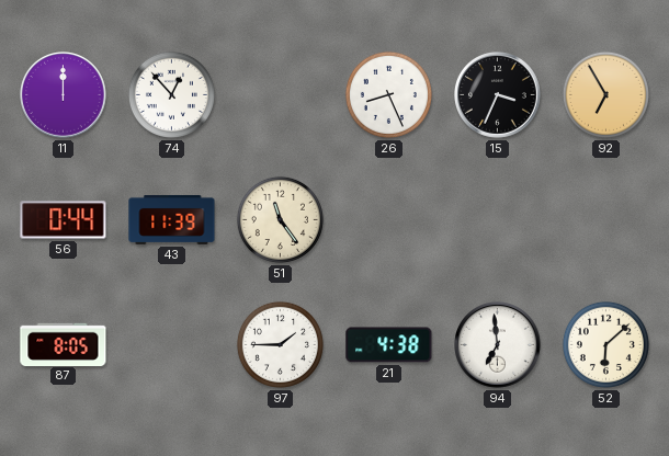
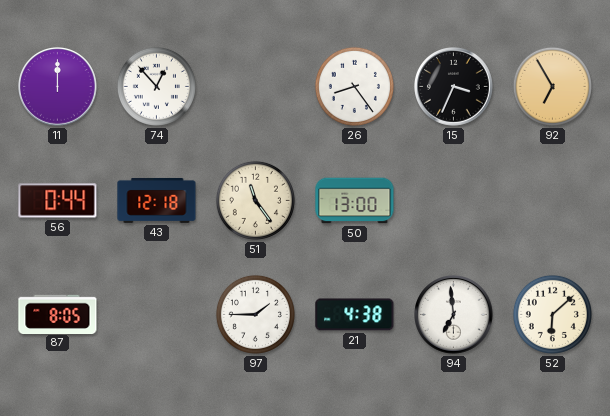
26: 8:26 -> 8:24 (354, 86)
43: 11:39 -> 12:18 (157, 200)
50: none -> 13:00 (355, 201)
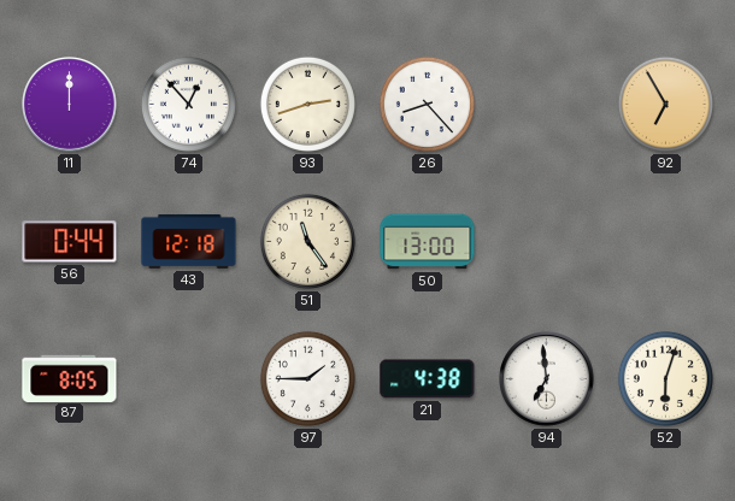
93: none -> 2:42 (307, 104)
26: 8:24 -> 8:23 (427, 104)
15: 3:34 -> none (454, 87)
52: 6:08 -> 6:03 (665, 378)
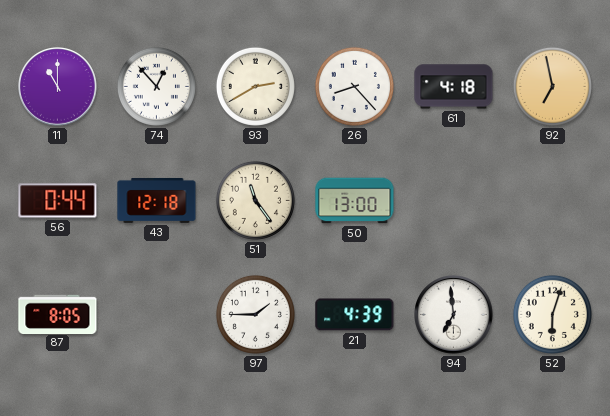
11: 12:00 -> 11:00 (58, 87)
93: 2:42 -> 2:40 (255, 86)
61: none -> 4:18 (454, 87)
92: 6:55 -> 6:58 (552, 86)
21: 4:38 -> 4:39 (355, 315)
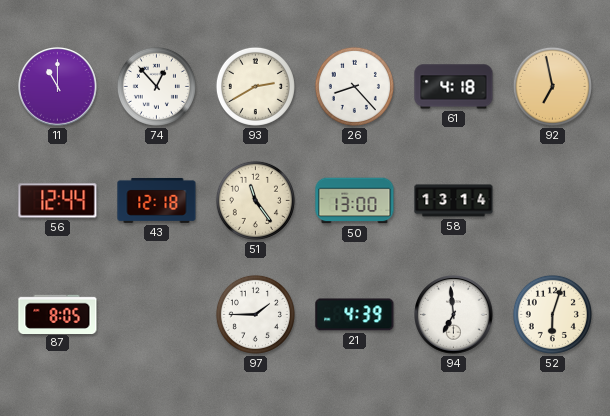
56: 0:44 -> 12:44 (58, 201)
58: none -> 13:14 (454, 201)
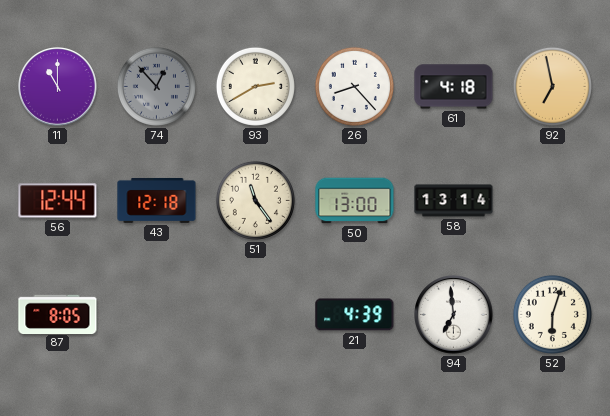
74 dial: white -> grey (156, 86)
97: 1:45 -> none (255, 314)
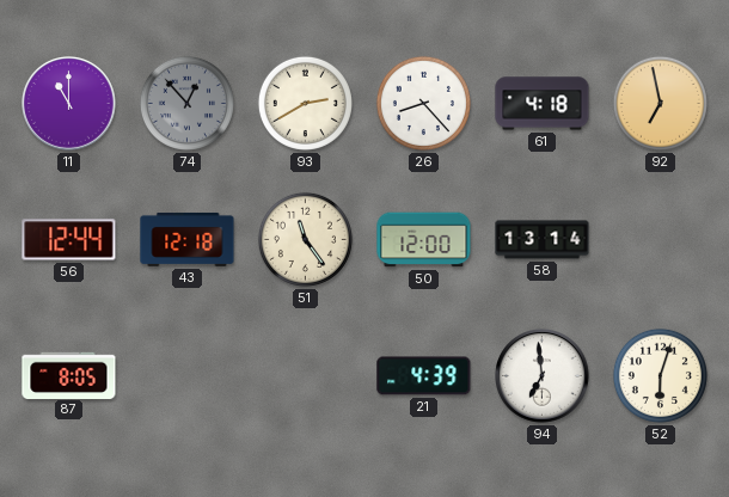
50: 13:00 -> 12:00 (424, 240)
